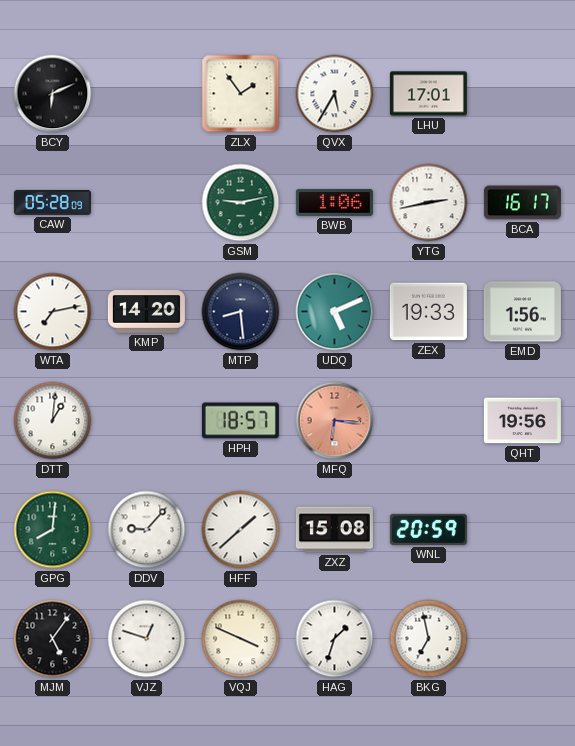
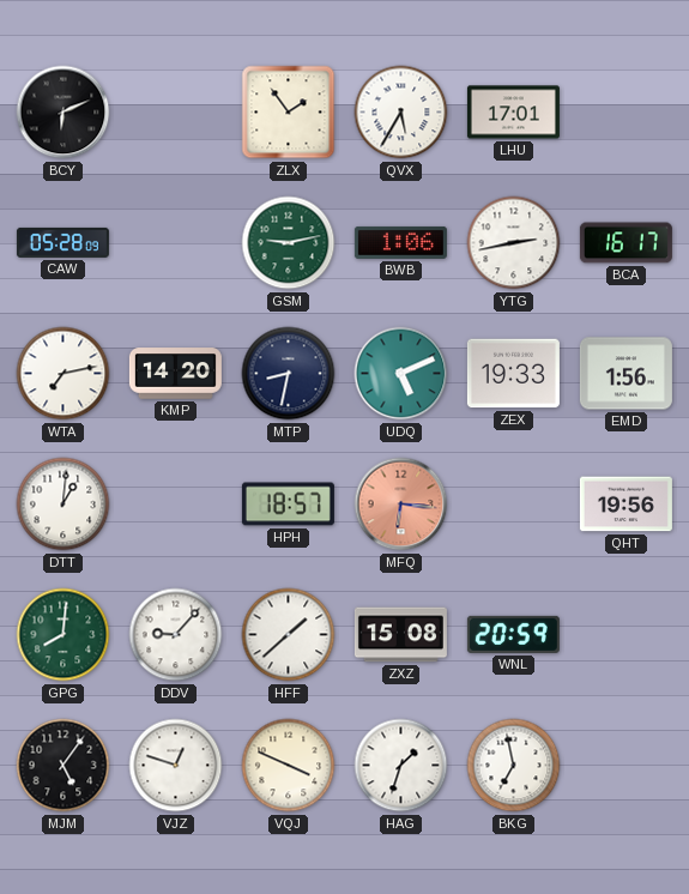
MTP: 8:29 -> 8:32 (289, 374)
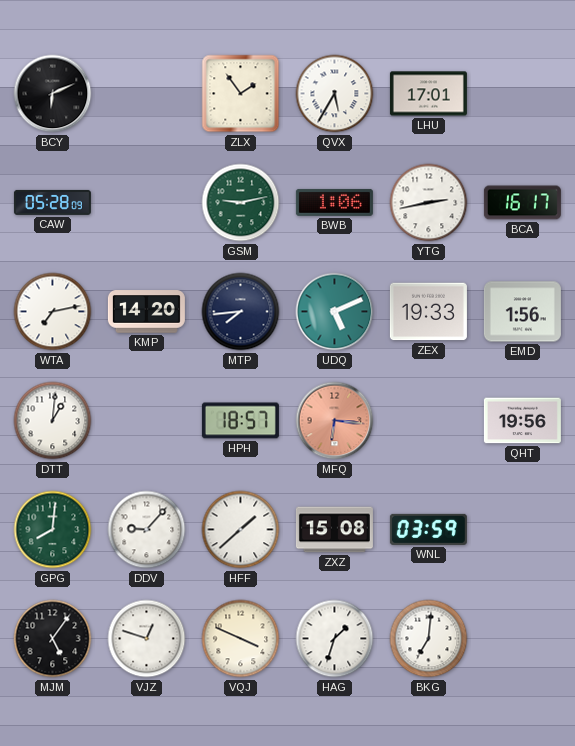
MTP: 8:32 -> 7:44 (241, 312)
WNL: 20:59 -> 03:59 (428, 529)
BKG: 6:58 -> 7:01 (429, 639)
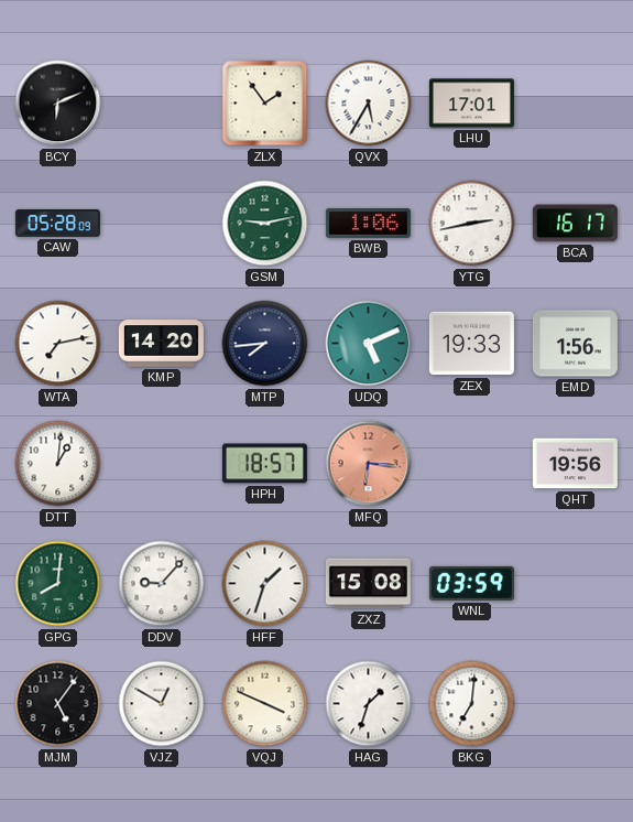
HFF: 1:38 -> 1:33 (265, 584)
VJZ: 12:48 -> 12:50 (162, 704)
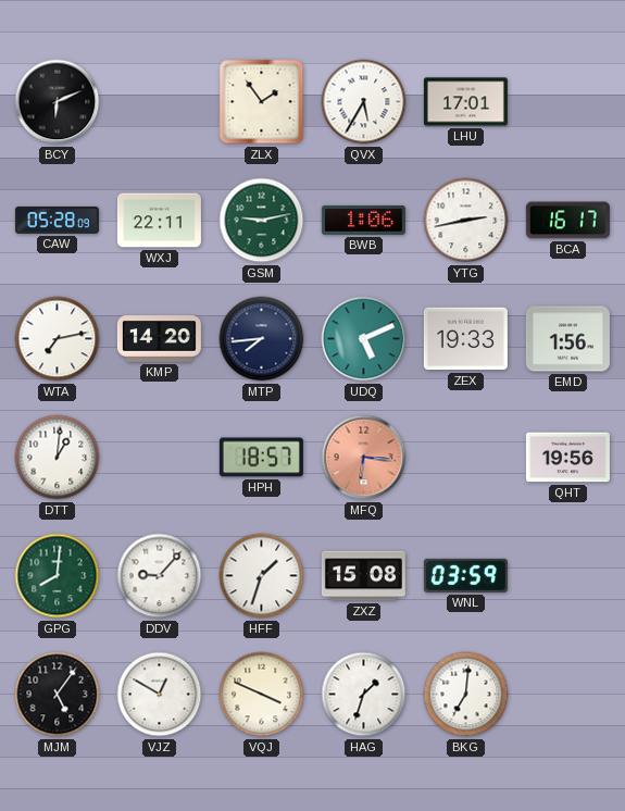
WXJ: none -> 22:11 (159, 221)
